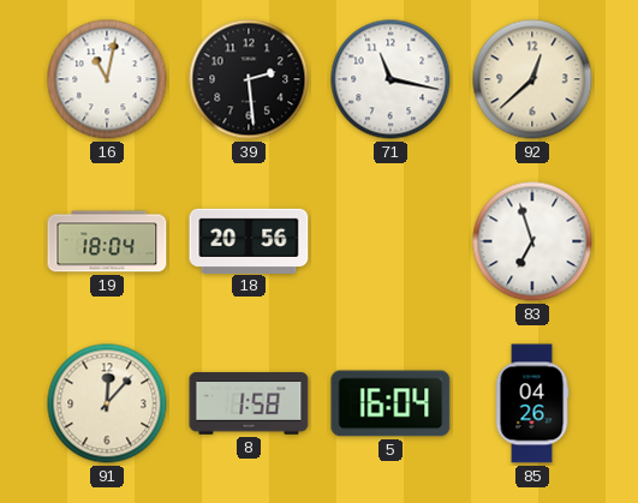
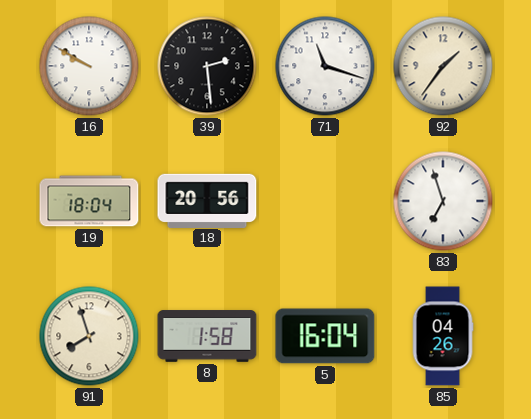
16: 11:02 -> 9:50 (89, 66)
71: 11:17 -> 11:18 (325, 66)
92: 12:38 -> 1:36 (443, 66)
91: 12:07 -> 7:57 (89, 336)
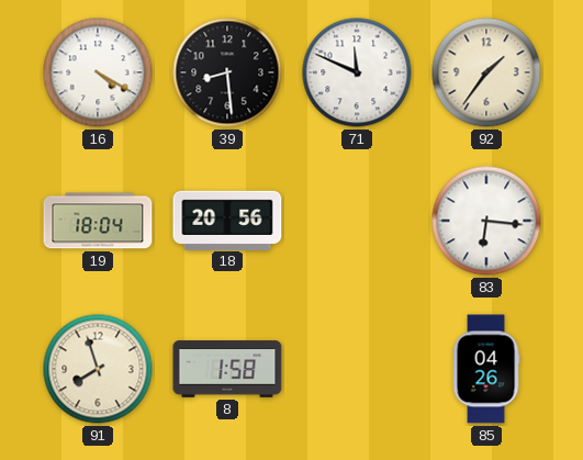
16: 9:50 -> 4:20 (98, 72)
39: 2:29 -> 8:29 (227, 72)
71: 11:18 -> 11:49 (357, 72)
83: 6:57 -> 6:16 (486, 221)
5: 16:04 -> none (325, 336)
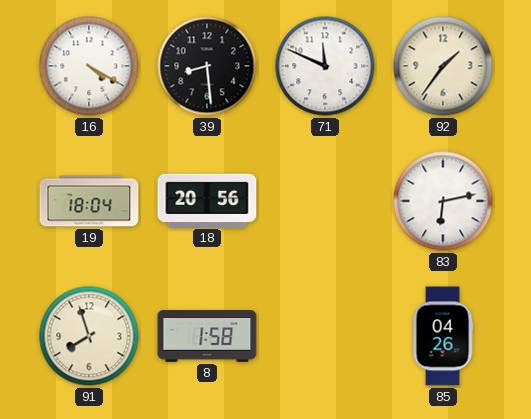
83: 6:16 -> 6:13 (443, 201)
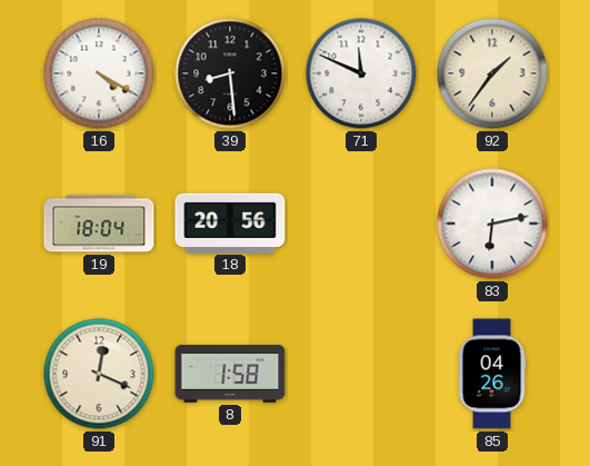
91: 7:57 -> 12:19 (99, 374)
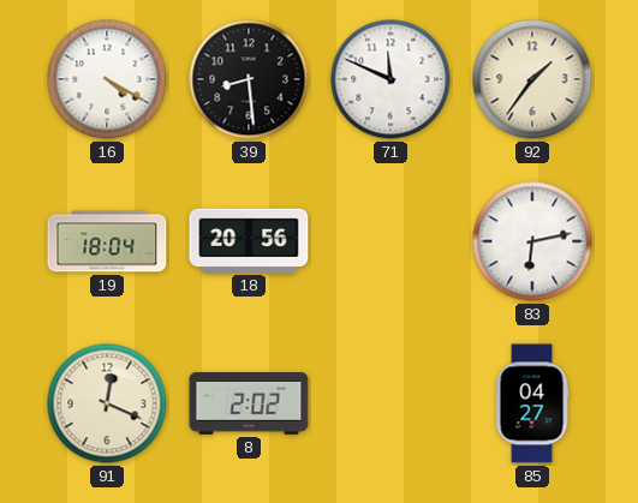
8: 1:58 -> 2:02 (249, 403)
85: 04:26 -> 04:27 (532, 403)
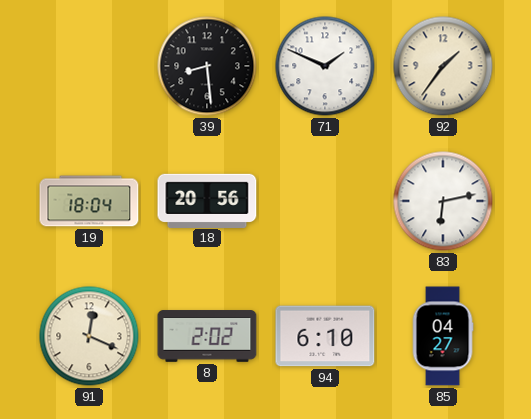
16: 4:20 -> none (107, 79)
71: 11:49 -> 1:49 (325, 66)
94: none -> 6:10 (325, 336)
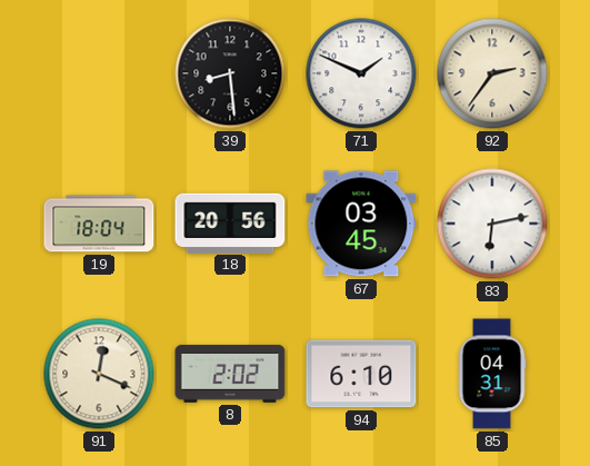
92: 1:36 -> 2:36 (492, 73)
67: none -> 03:45 (361, 224)
85: 04:27 -> 04:31 (492, 374)
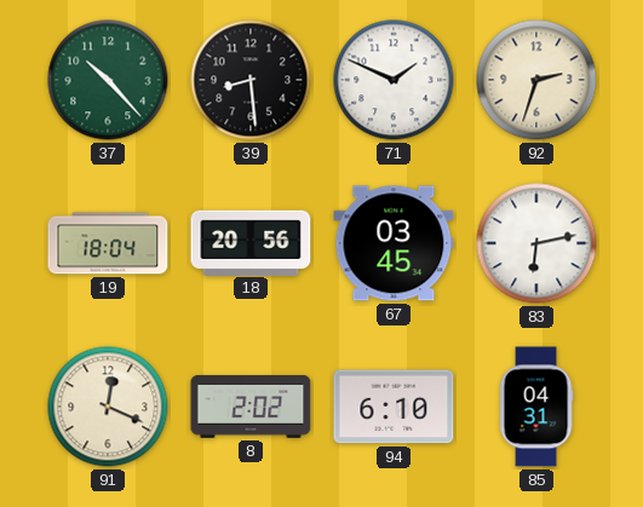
37: none -> 10:23 (108, 80)
92: 2:36 -> 2:33 (536, 80)
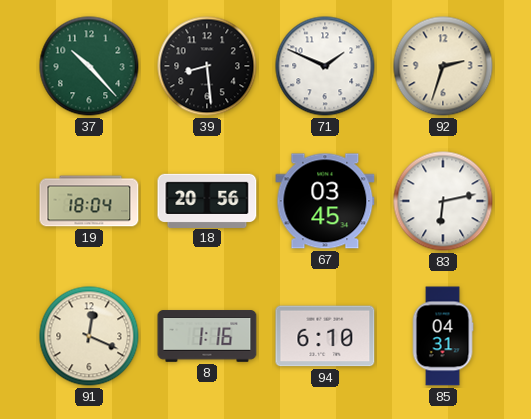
8: 2:02 -> 1:16 (207, 336)
